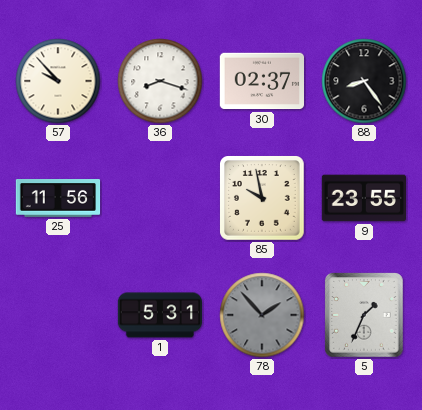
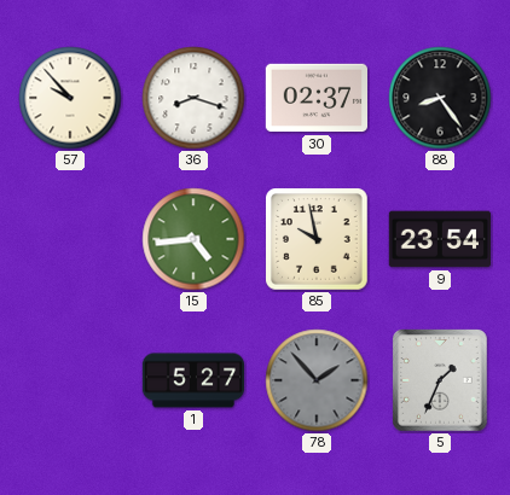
25: 11:56 -> none (58, 199)
15: none -> 4:44 (193, 239)
9: 23:55 -> 23:54 (439, 239)
1: 5:31 -> 5:27 (193, 380)
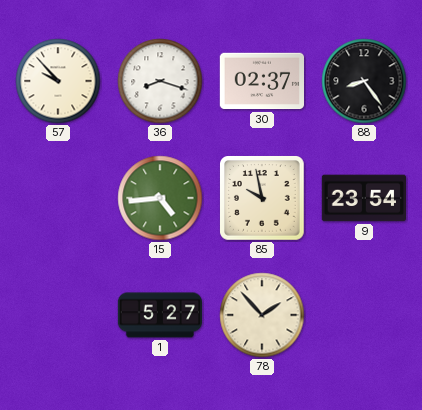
78 dial: grey -> cream (262, 315)
5: 1:34 -> none (440, 380)
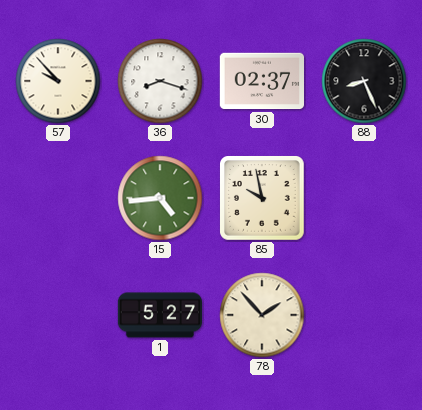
88: 8:24 -> 8:26 (364, 81)
9: 23:54 -> none (363, 198)
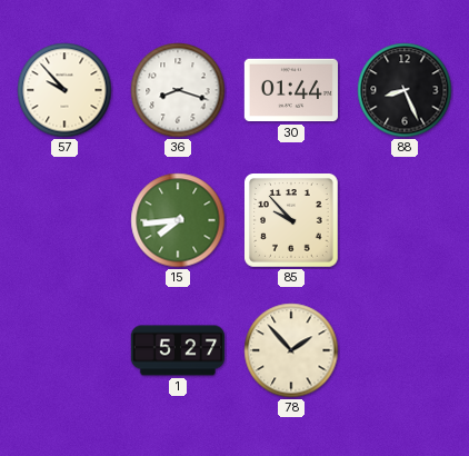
30: 02:37 -> 01:44 (290, 90)
15: 4:44 -> 7:44 (178, 220)
85: 9:58 -> 9:53 (291, 220)
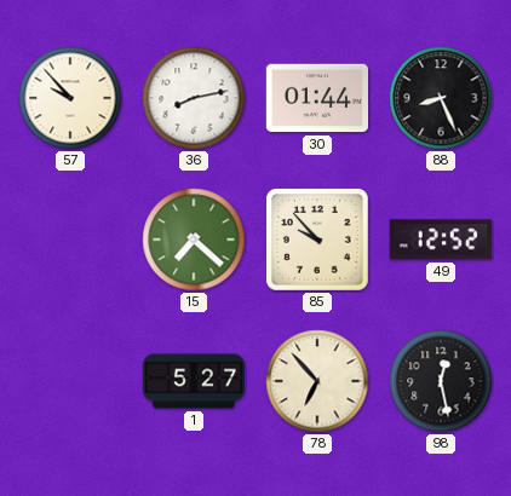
36: 8:18 -> 8:13 (194, 98)
15: 7:44 -> 7:22 (194, 240)
49: none -> 12:52 (441, 240)
78: 1:53 -> 6:53 (317, 381)
98: none -> 12:28 (441, 381)
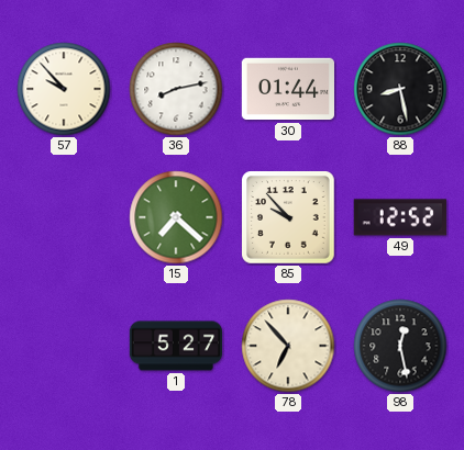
88: 8:26 -> 8:28 (400, 89)
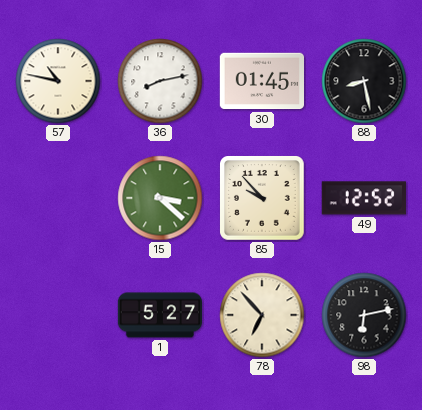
57: 9:53 -> 10:47 (58, 81)
30: 01:44 -> 01:45 (261, 81)
15: 7:22 -> 3:22 (160, 198)
98: 12:28 -> 6:13 (364, 315)
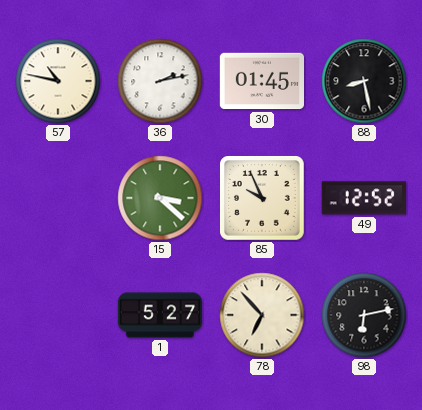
36: 8:13 -> 2:13 (160, 81)
85: 9:53 -> 9:56 (262, 198)
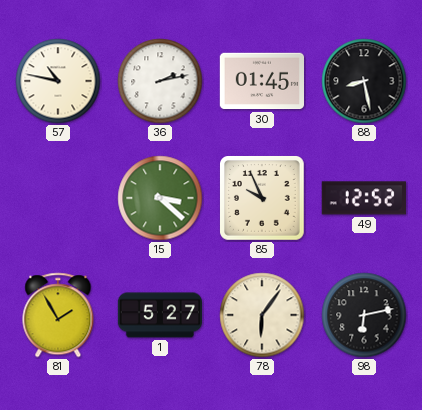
81: none -> 1:55 (58, 315)
78: 6:53 -> 6:06 (262, 315)
